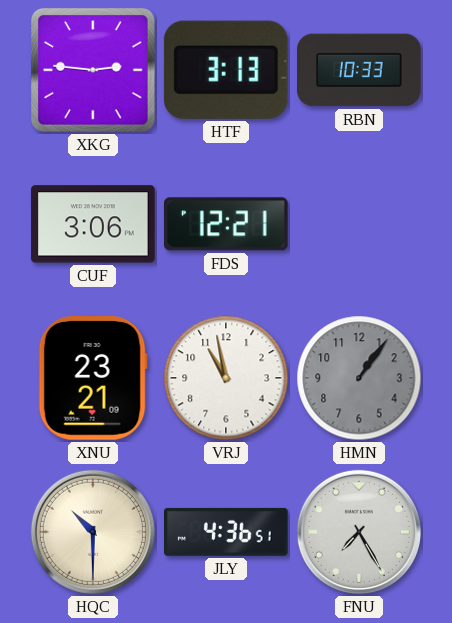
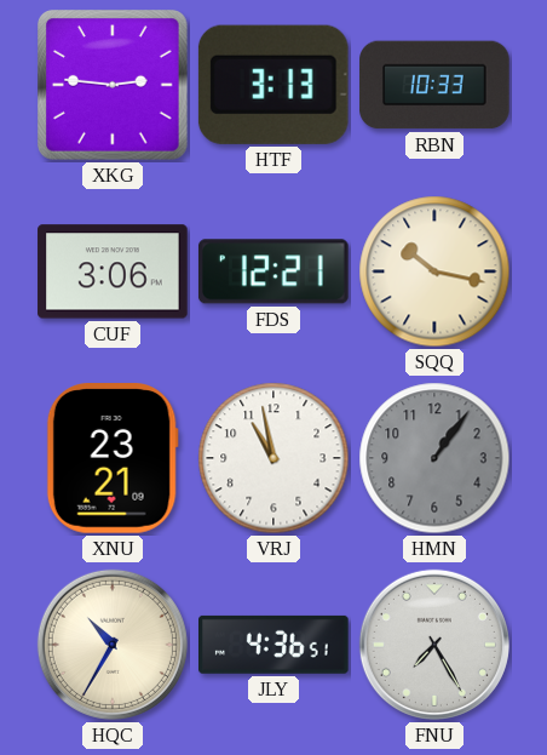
SQQ: none -> 10:17 (434, 271)
HQC: 10:30 -> 10:35 (113, 645)
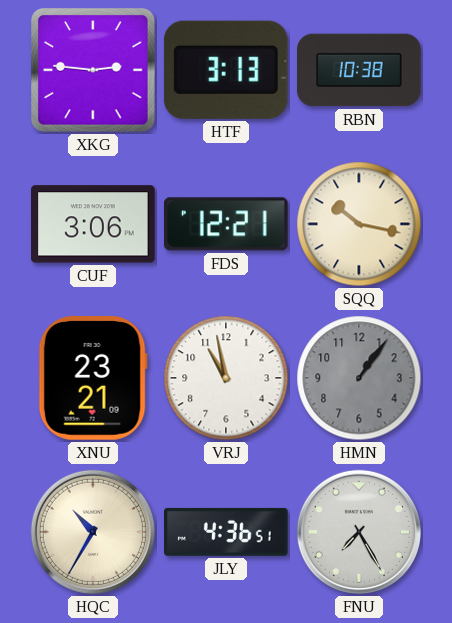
RBN: 10:33 -> 10:38 (359, 70)
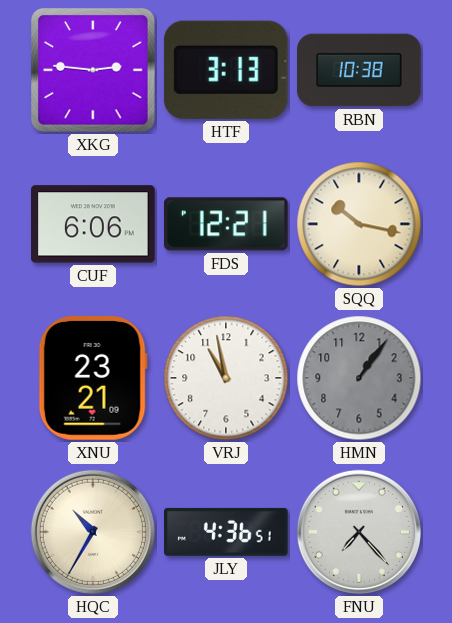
CUF: 3:06 -> 6:06 (93, 224)
FNU: 7:25 -> 7:23 (359, 532)
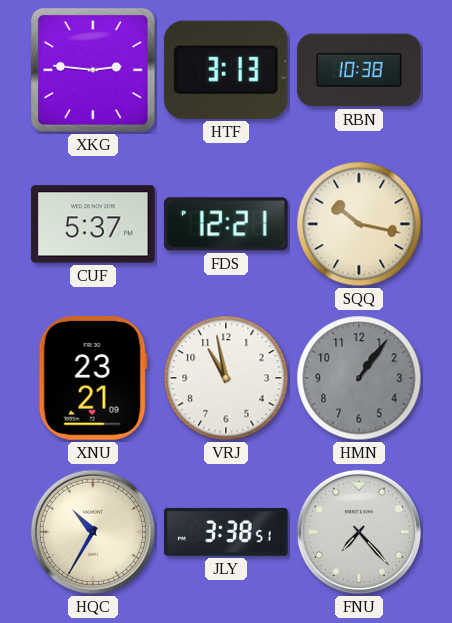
CUF: 6:06 -> 5:37 (93, 224)
JLY: 4:36 -> 3:38 (227, 532)
